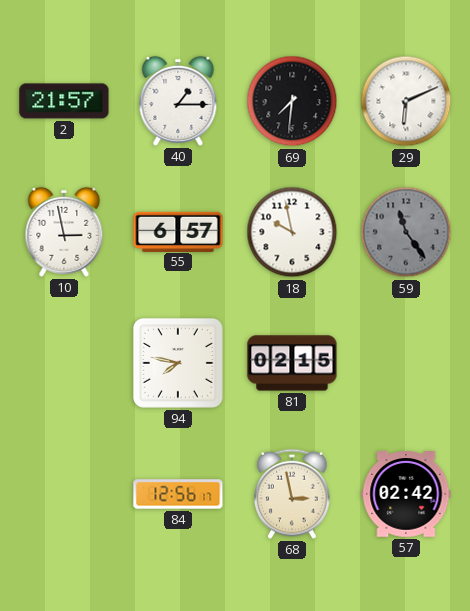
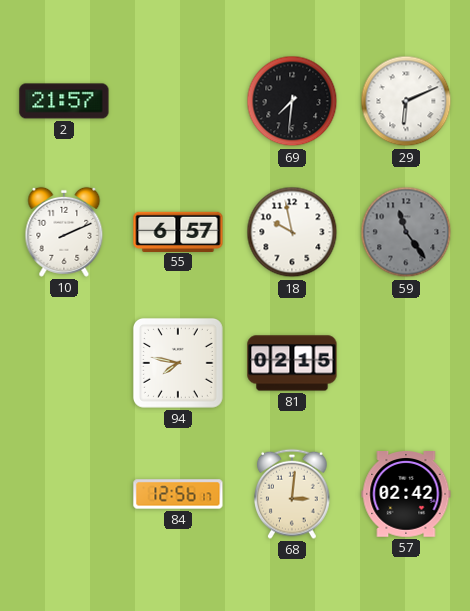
40: 1:15 -> none (178, 101)
10: 2:58 -> 2:11 (64, 232)
68: 2:58 -> 3:01 (293, 494)
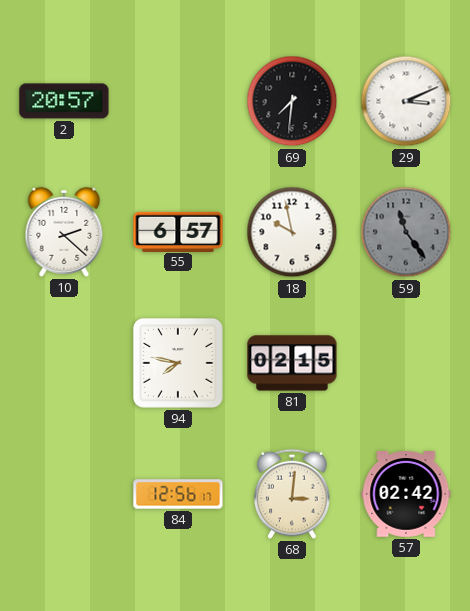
2: 21:57 -> 20:57 (64, 101)
29: 6:11 -> 3:11 (406, 101)
10: 2:11 -> 2:22 (64, 232)
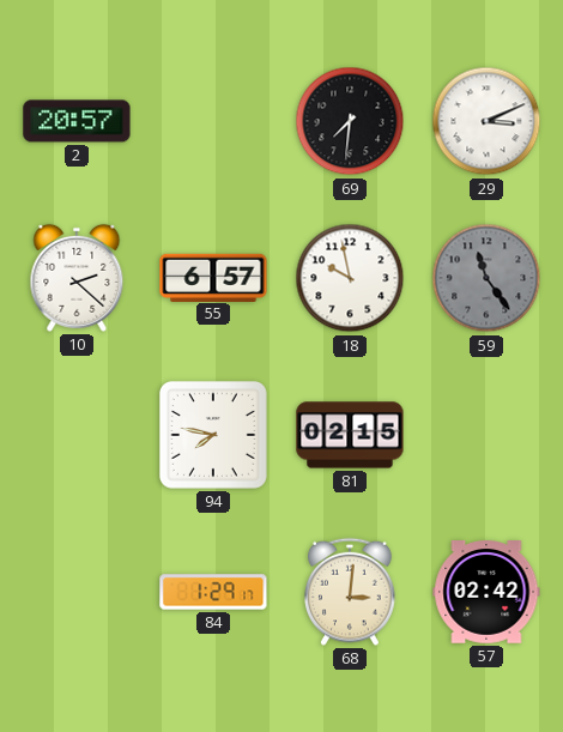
84: 12:56 -> 1:29 (213, 592)
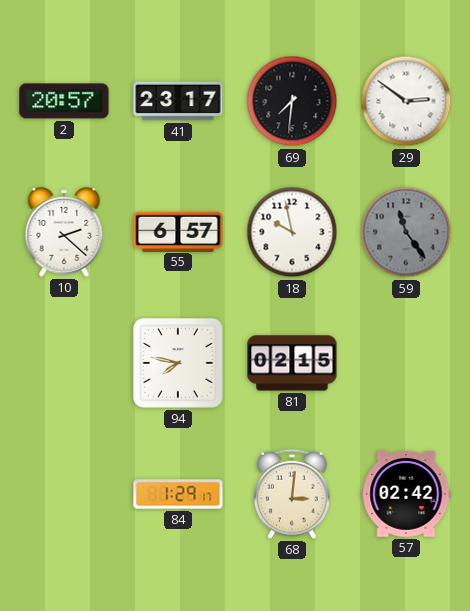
41: none -> 23:17 (178, 101)
29: 3:11 -> 2:51 (406, 101)
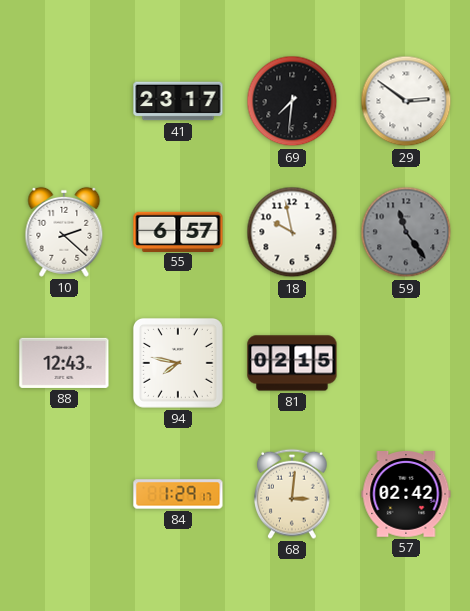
2: 20:57 -> none (64, 101)
88: none -> 12:43 (64, 363)
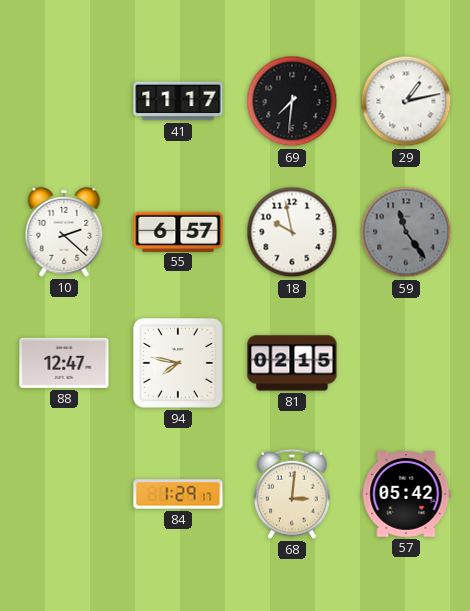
41: 23:17 -> 11:17 (178, 101)
29: 2:51 -> 1:13 (406, 101)
88: 12:43 -> 12:47 (64, 363)
57: 02:42 -> 05:42 (406, 494)
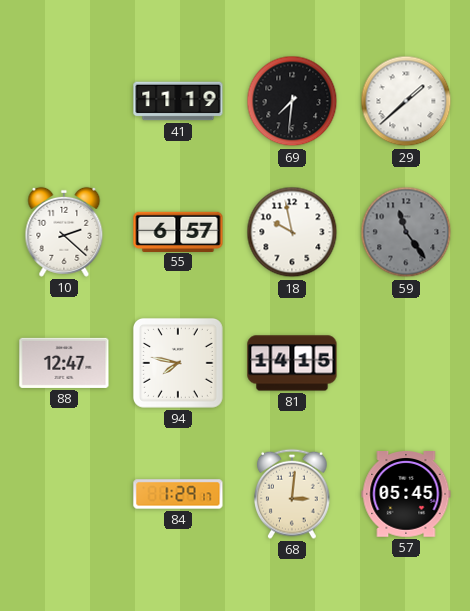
41: 11:17 -> 11:19 (178, 101)
29: 1:13 -> 1:38 (406, 101)
81: 02:15 -> 14:15 (292, 363)
57: 05:42 -> 05:45 (406, 494)
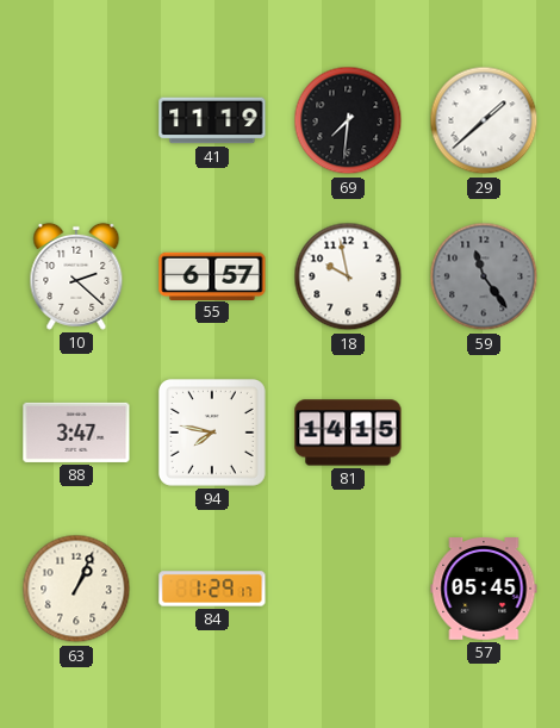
88: 12:47 -> 3:47 (76, 433)
63: none -> 1:04 (76, 589)
68: 3:01 -> none (293, 494)
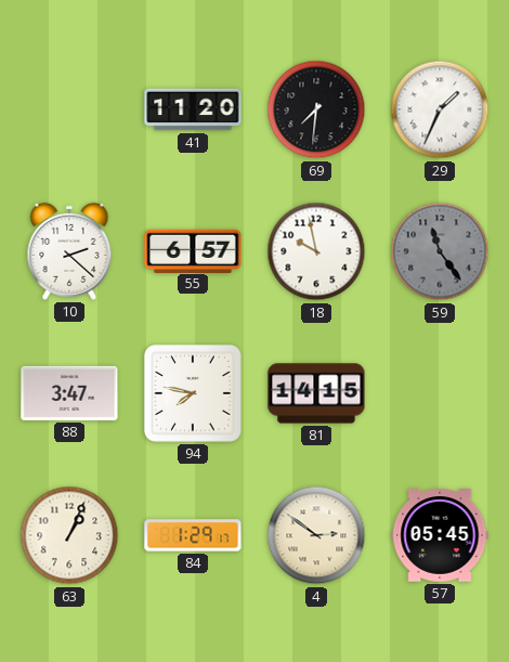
41: 11:19 -> 11:20 (193, 109)
29: 1:38 -> 1:34 (440, 109)
4: none -> 2:51 (316, 535)
